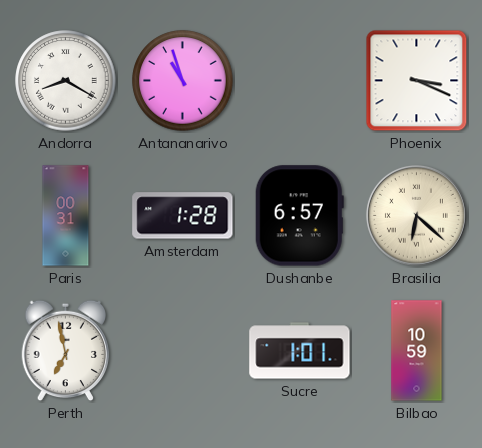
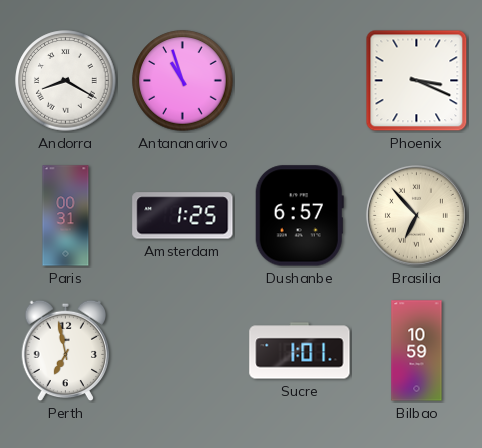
Amsterdam: 1:28 -> 1:25 (183, 216)
Brasilia: 6:22 -> 6:53 (416, 215)
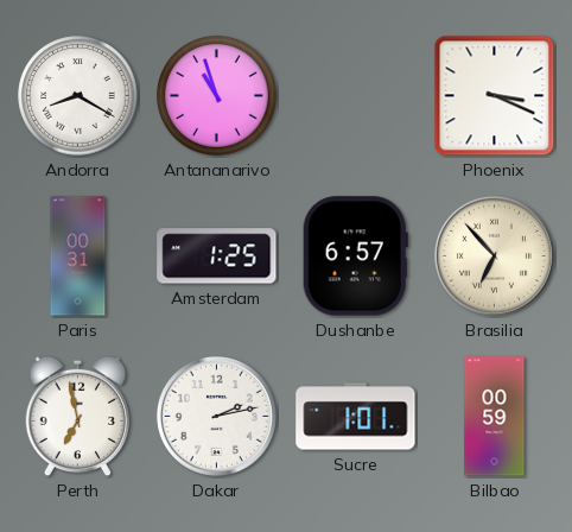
Dakar: none -> 2:13 (216, 416)
Bilbao: 10:59 -> 00:59 (495, 417)
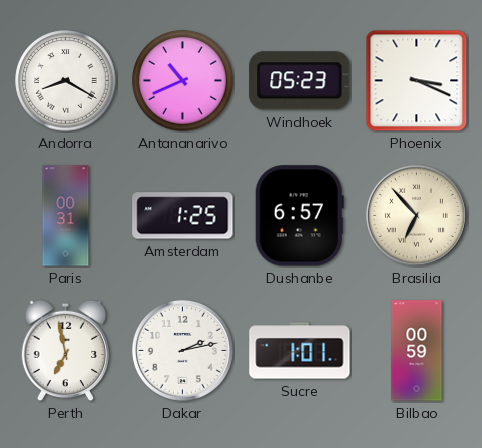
Antananarivo: 10:57 -> 10:41 (183, 81)
Windhoek: none -> 05:23 (300, 81)
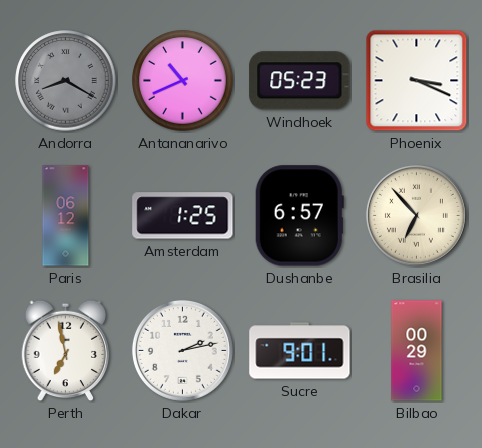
Andorra dial: white -> grey (66, 81)
Paris: 00:31 -> 06:12 (66, 216)
Sucre: 1:01 -> 9:01 (300, 351)
Bilbao: 00:59 -> 00:29 (417, 351)
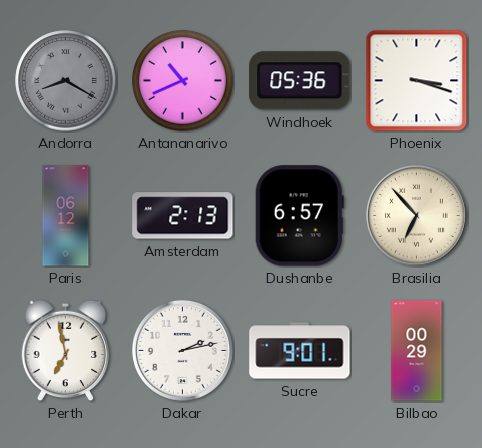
Windhoek: 05:23 -> 05:36 (300, 81)
Phoenix: 3:19 -> 3:18 (417, 81)
Amsterdam: 1:25 -> 2:13 (183, 216)
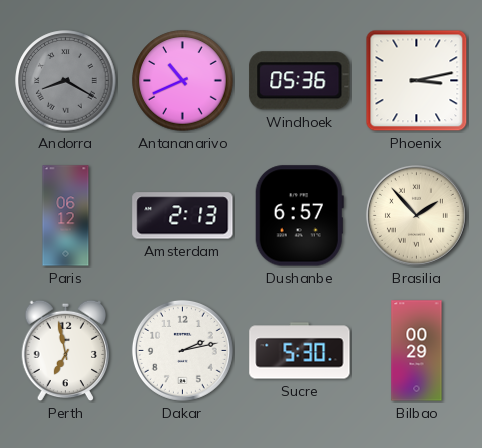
Phoenix: 3:18 -> 3:13 (417, 81)
Brasilia: 6:53 -> 1:53 (416, 215)
Sucre: 9:01 -> 5:30 (300, 351)
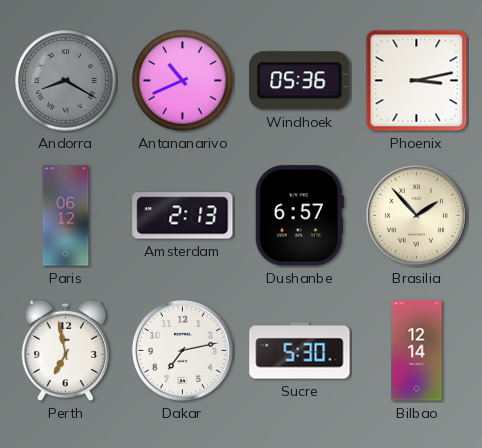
Dakar: 2:13 -> 7:13 (182, 350)
Bilbao: 00:29 -> 12:14 (417, 351)
